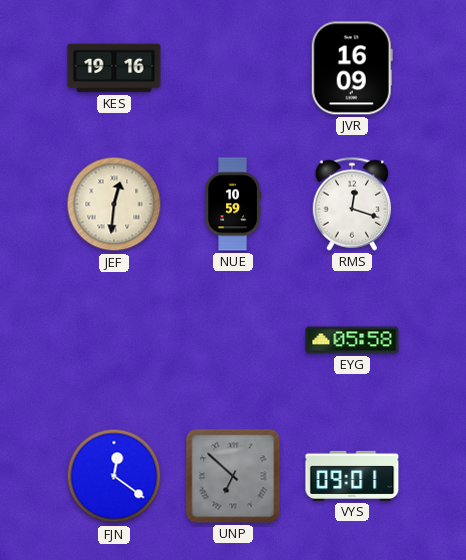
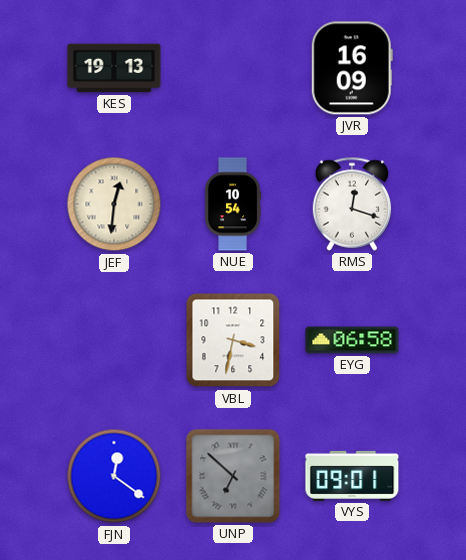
KES: 19:16 -> 19:13 (114, 68)
NUE: 10:59 -> 10:54 (234, 204)
VBL: none -> 3:32 (233, 340)
EYG: 05:58 -> 06:58 (352, 340)
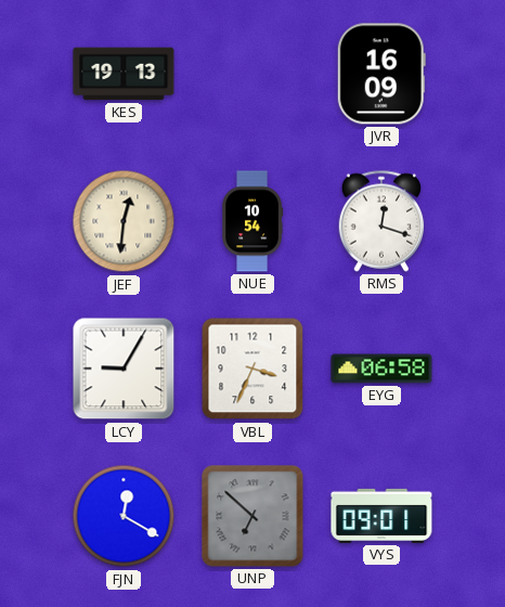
LCY: none -> 9:05 (124, 369)
VBL: 3:32 -> 3:34 (252, 369)
FJN: 12:21 -> 12:20 (124, 516)
